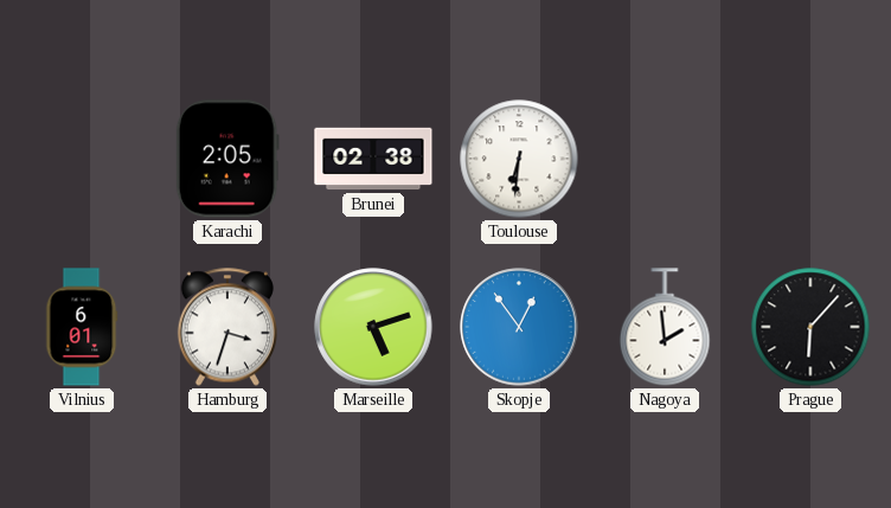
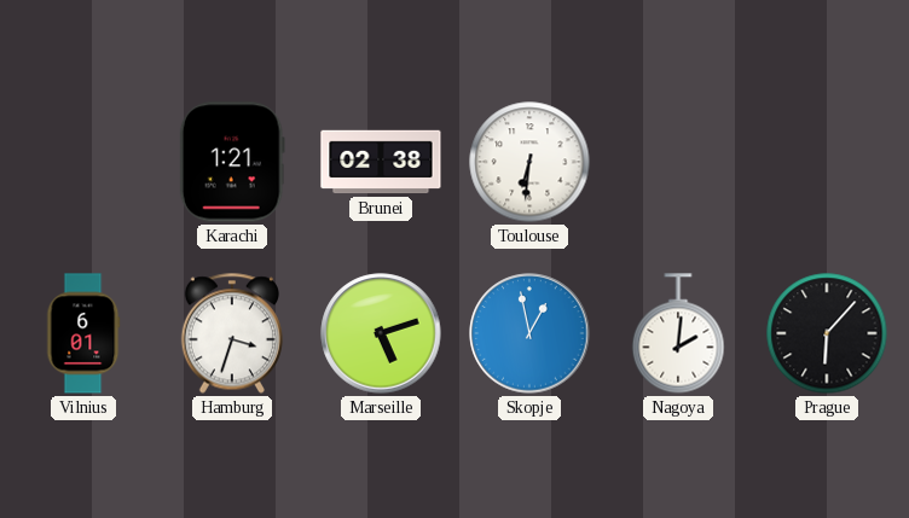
Karachi: 2:05 -> 1:21 (232, 162)
Skopje: 12:54 -> 12:58 (529, 333)
Nagoya: 1:59 -> 2:01 (678, 333)
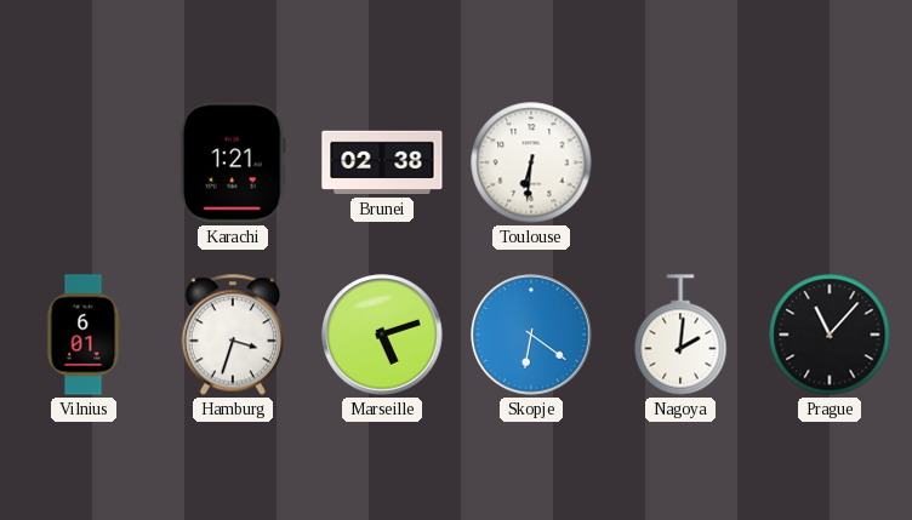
Skopje: 12:58 -> 6:21 (531, 335)
Prague: 6:07 -> 11:07 (830, 335)
